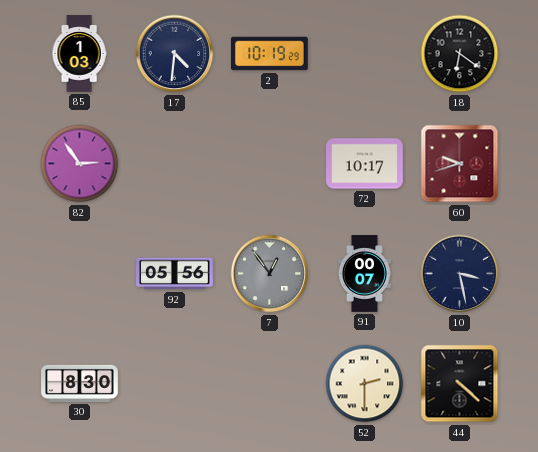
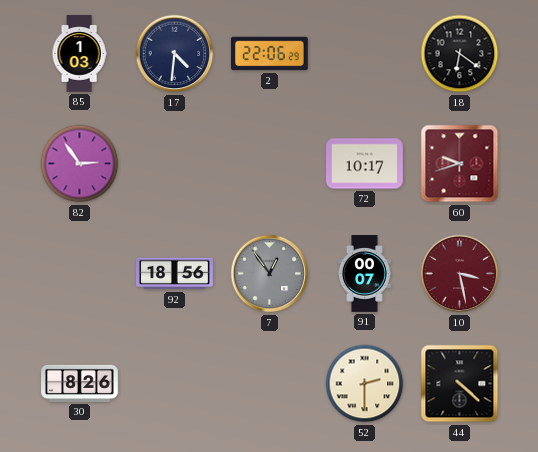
2: 10:19 -> 22:06 (270, 54)
92: 05:56 -> 18:56 (175, 274)
10 dial: navy -> burgundy (460, 274)
30: 8:30 -> 8:26 (80, 383)
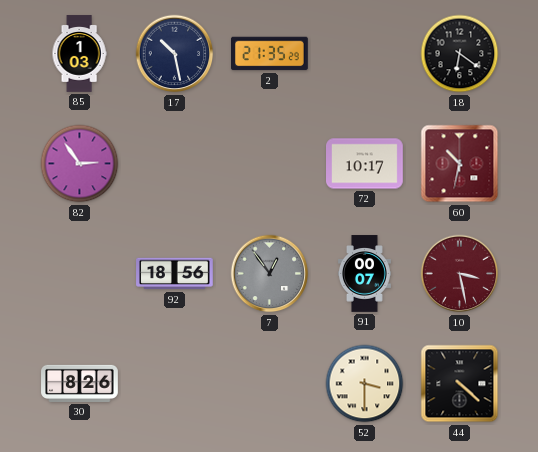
17: 4:31 -> 10:28 (175, 54)
2: 22:06 -> 21:35 (270, 54)
60: 9:42 -> 10:32 (460, 164)
52: 2:30 -> 3:30 (365, 384)
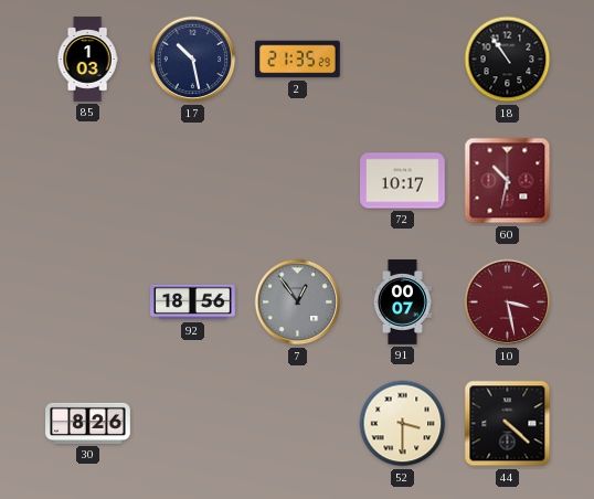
18: 6:21 -> 10:54 (508, 60)
82: 2:54 -> none (80, 164)
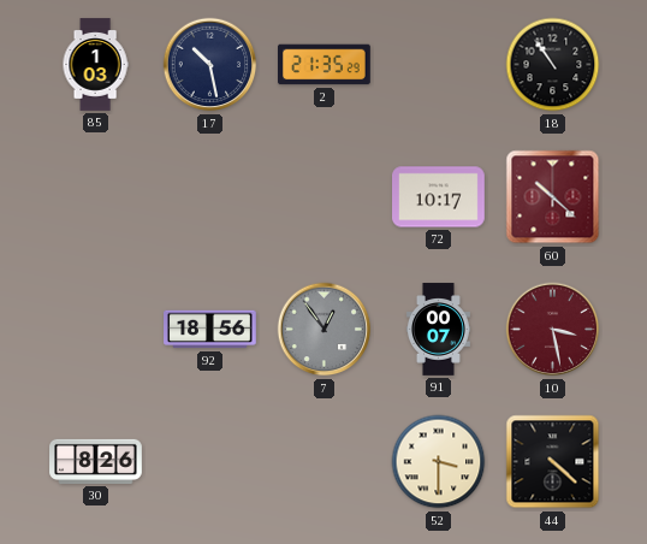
60: 10:32 -> 10:22 (553, 197)
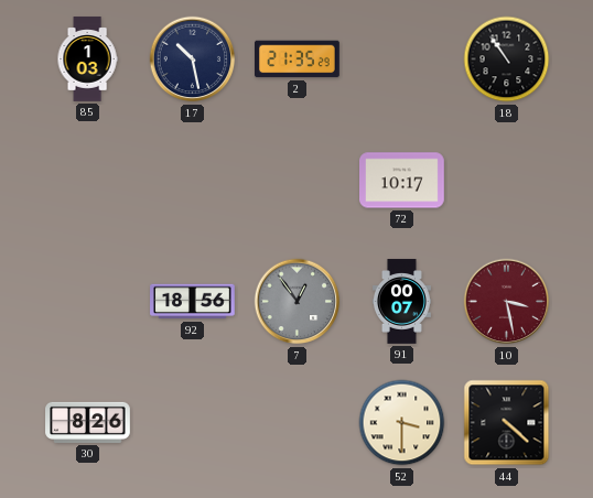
60: 10:22 -> none (553, 197)
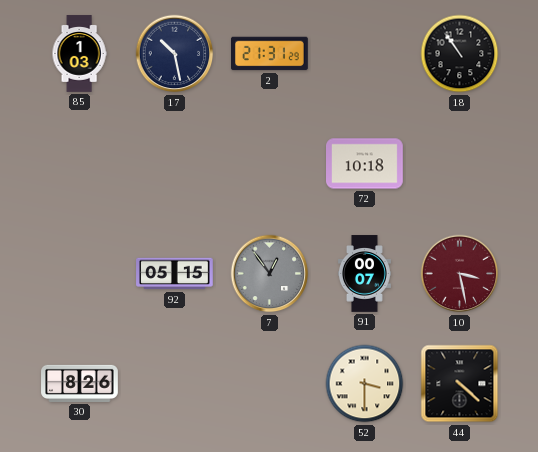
2: 21:35 -> 21:31 (270, 54)
72: 10:17 -> 10:18 (365, 164)
92: 18:56 -> 05:15 (175, 274)
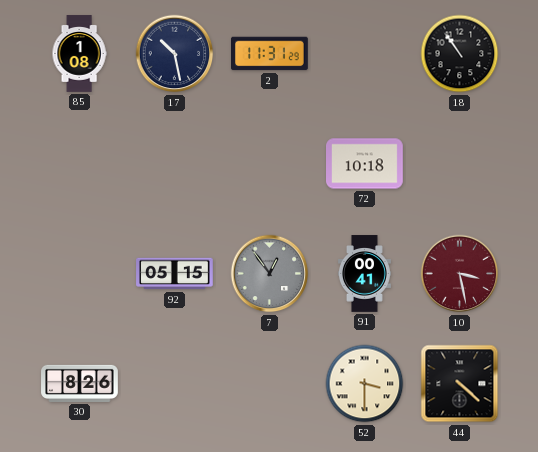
85: 1:03 -> 1:08 (79, 54)
2: 21:31 -> 11:31 (270, 54)
91: 00:07 -> 00:41 (364, 274)
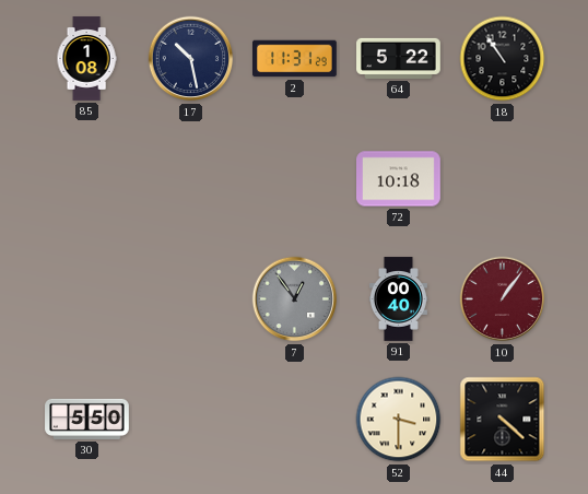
64: none -> 5:22 (399, 58)
92: 05:15 -> none (175, 274)
91: 00:41 -> 00:40 (398, 299)
10: 3:28 -> 1:06 (503, 299)
30: 8:26 -> 5:50 (87, 419)
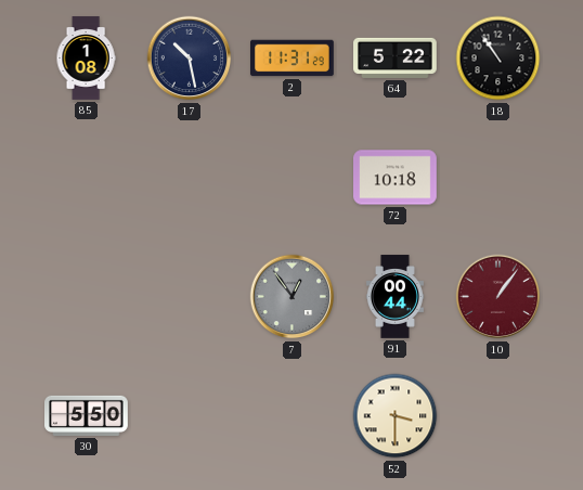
91: 00:40 -> 00:44 (394, 297)
44: 4:22 -> none (503, 420)
